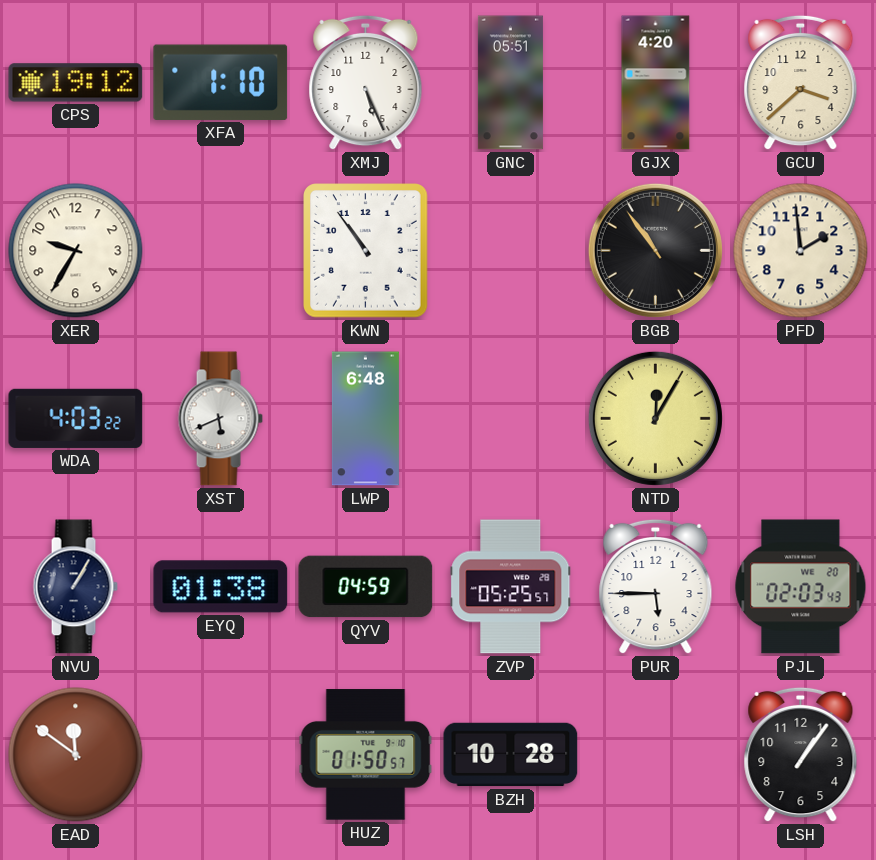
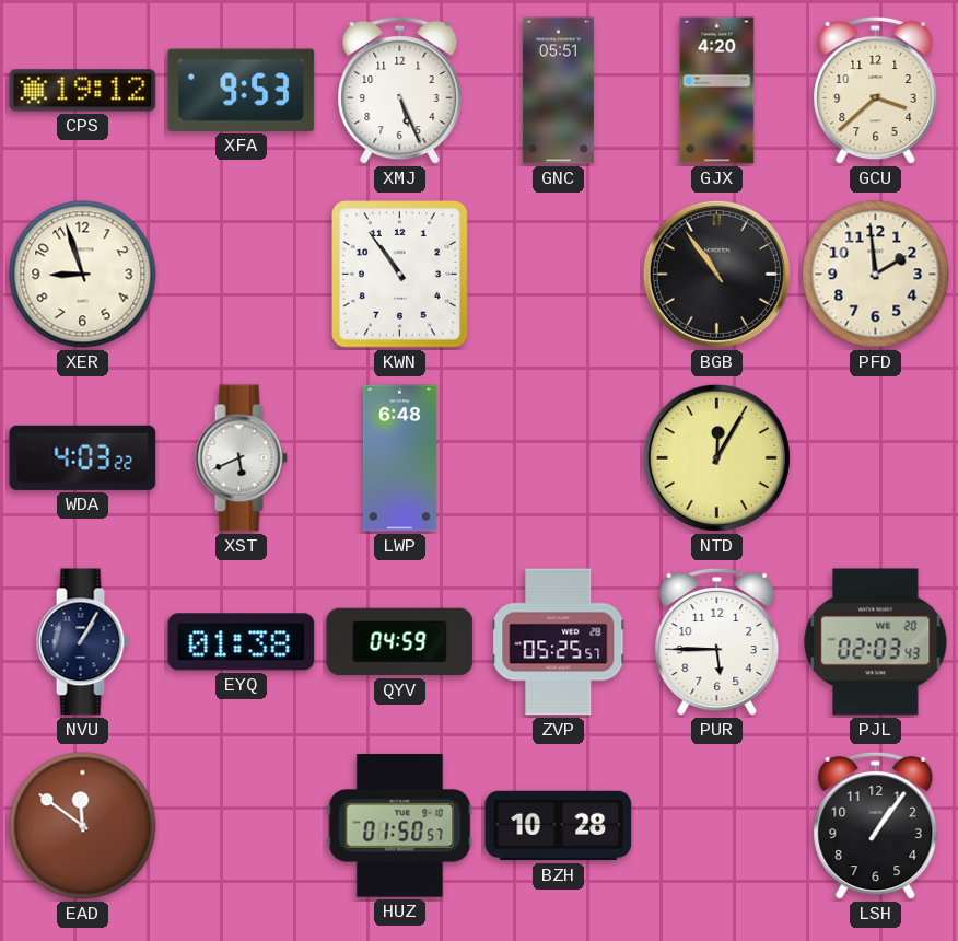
XFA: 1:10 -> 9:53 (242, 90)
XER: 9:35 -> 8:57 (83, 275)
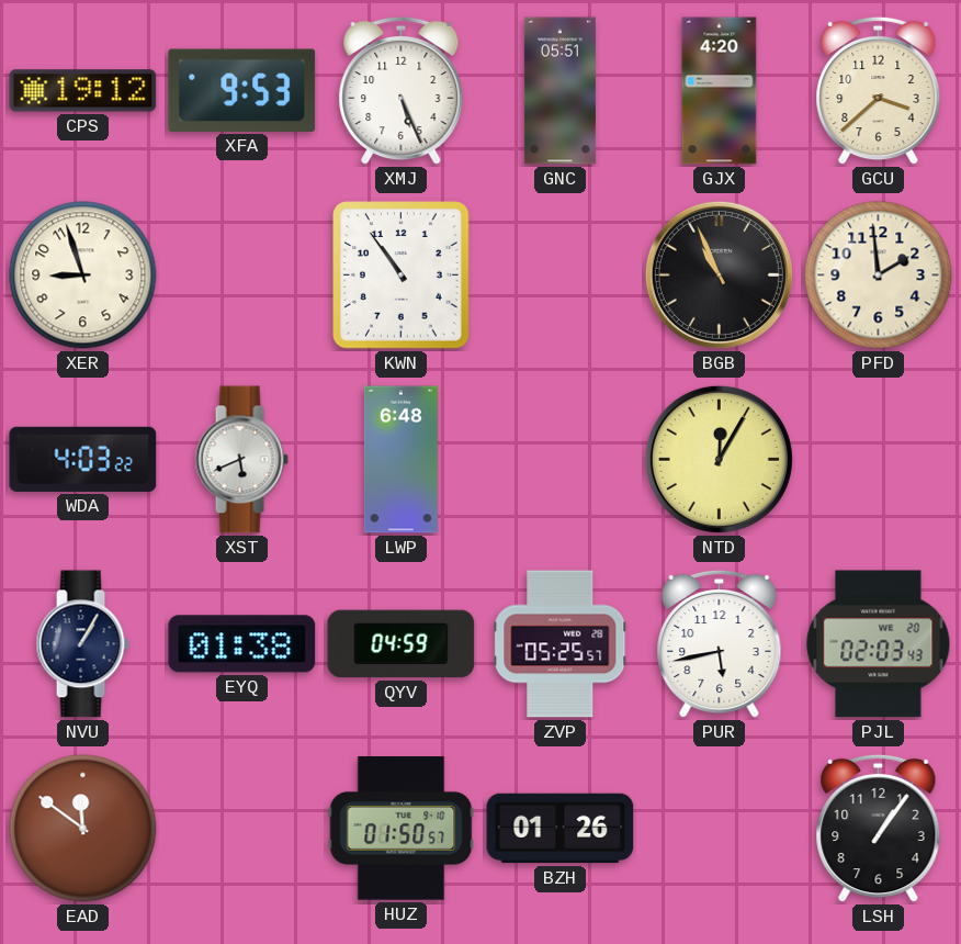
BGB: 10:54 -> 10:56 (719, 274)
PUR: 5:45 -> 5:43 (720, 644)
BZH: 10:28 -> 01:26 (561, 829)
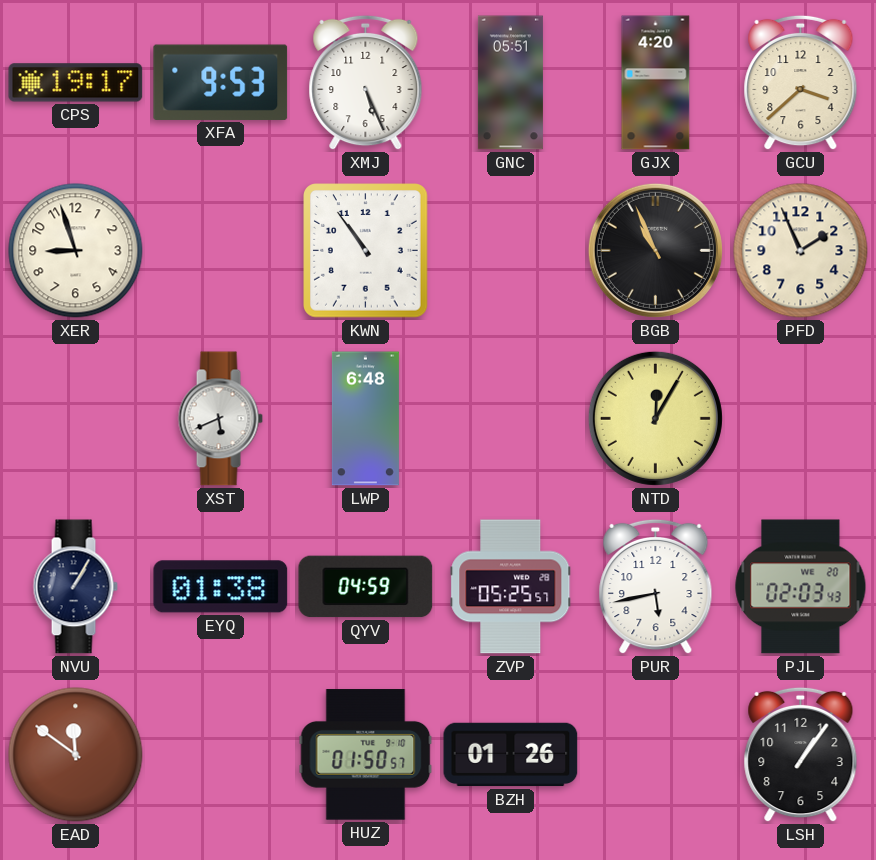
CPS: 19:12 -> 19:17 (76, 83)
PFD: 1:59 -> 1:56 (801, 251)
WDA: 4:03 -> none (83, 459)
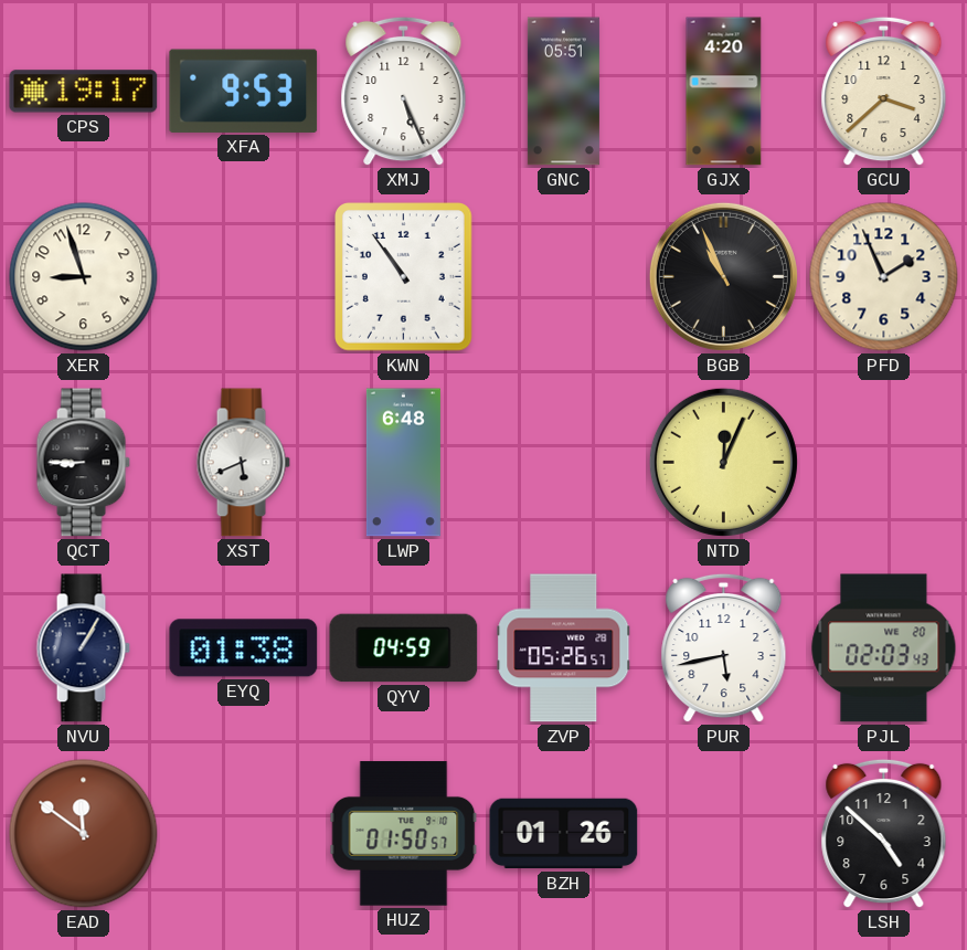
QCT: none -> 8:45 (83, 463)
NTD: 12:05 -> 12:04 (723, 462)
ZVP: 05:25 -> 05:26 (564, 648)
LSH: 1:06 -> 4:52 (884, 834)
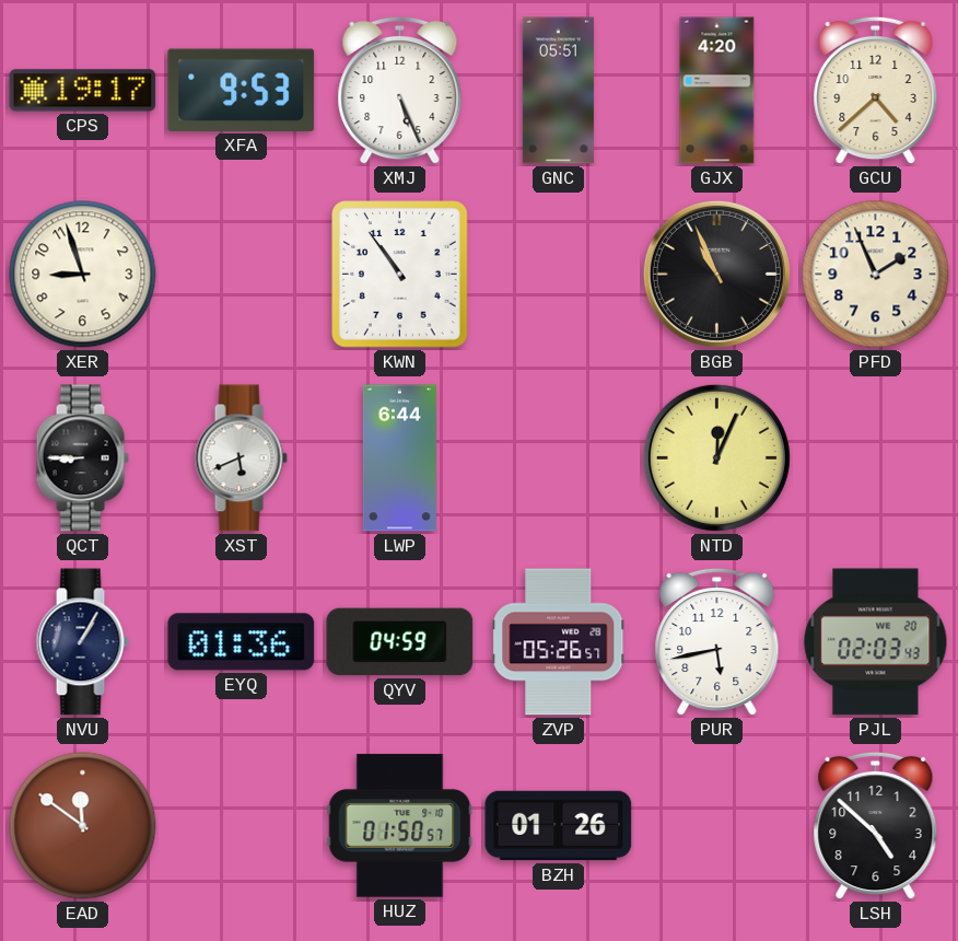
GCU: 3:38 -> 4:38 (876, 91)
LWP: 6:48 -> 6:44 (399, 458)
EYQ: 01:38 -> 01:36 (242, 642)
